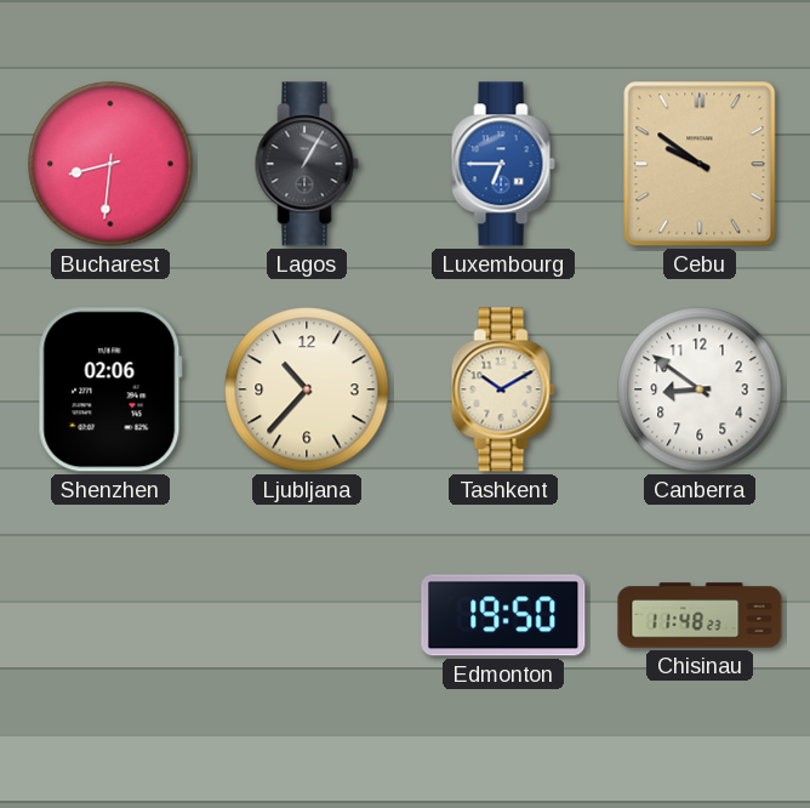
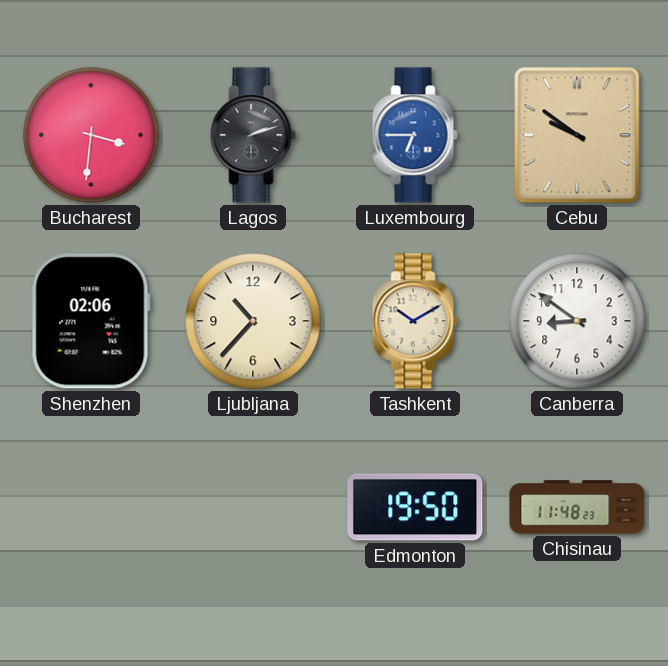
Bucharest: 8:31 -> 3:31 (91, 135)
Lagos: 1:05 -> 2:12 (253, 135)
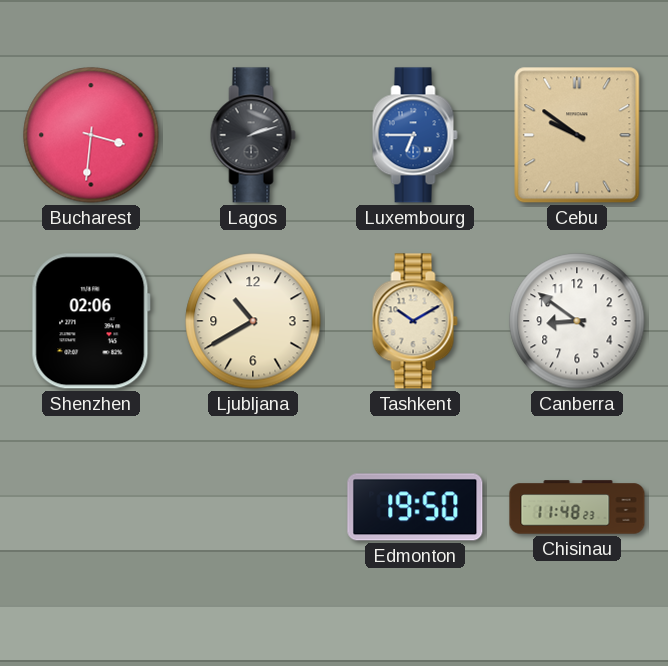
Ljubljana: 10:37 -> 10:40 (253, 321)
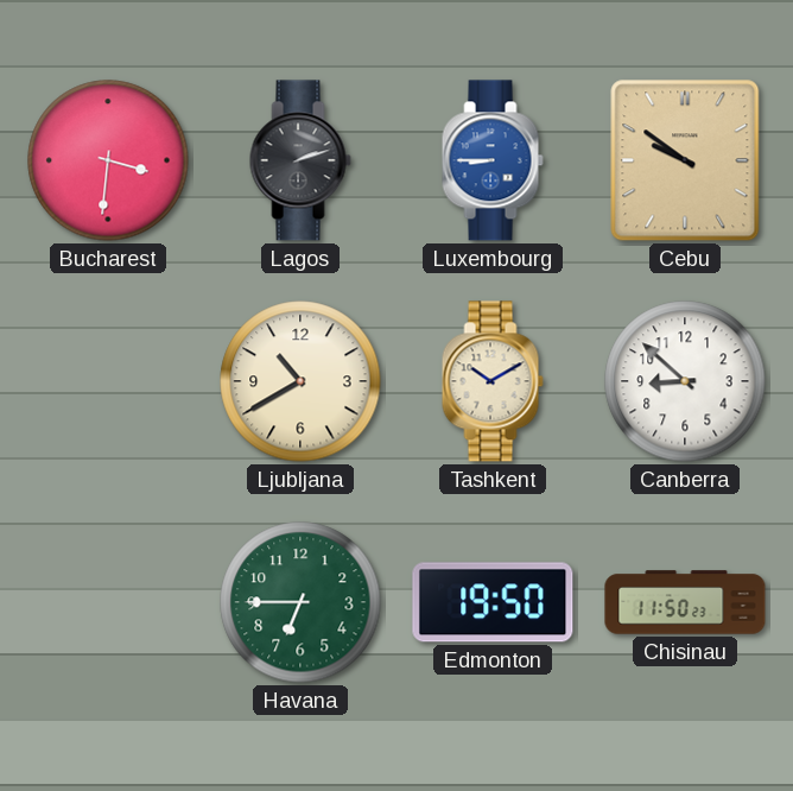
Luxembourg: 6:45 -> 8:45 (493, 160)
Shenzhen: 02:06 -> none (91, 321)
Canberra: 8:51 -> 8:52 (685, 381)
Havana: none -> 6:45 (300, 602)
Chisinau: 11:48 -> 11:50 (685, 602)
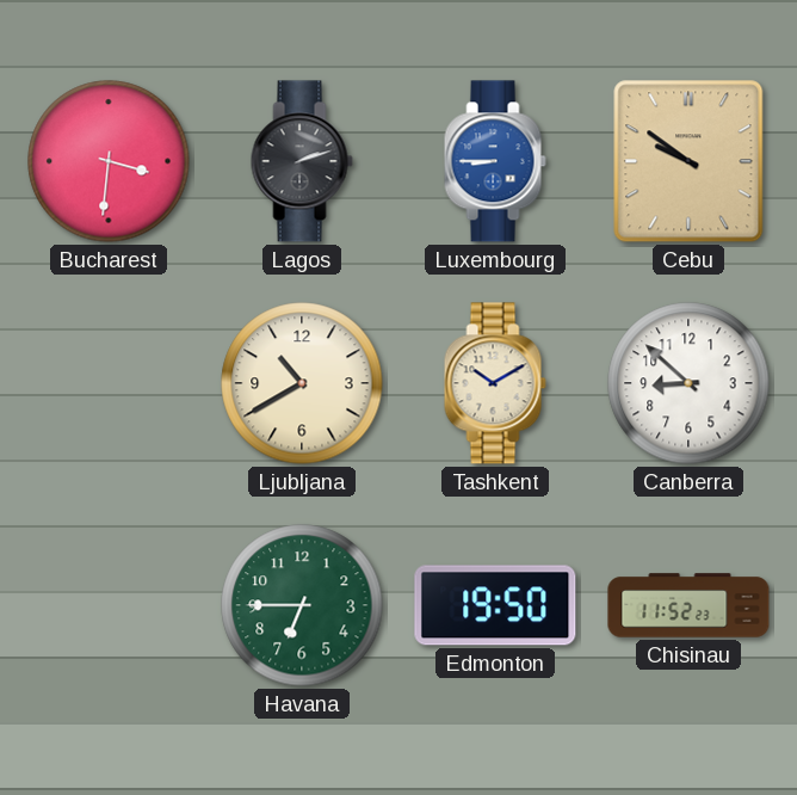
Chisinau: 11:50 -> 11:52 (688, 605)
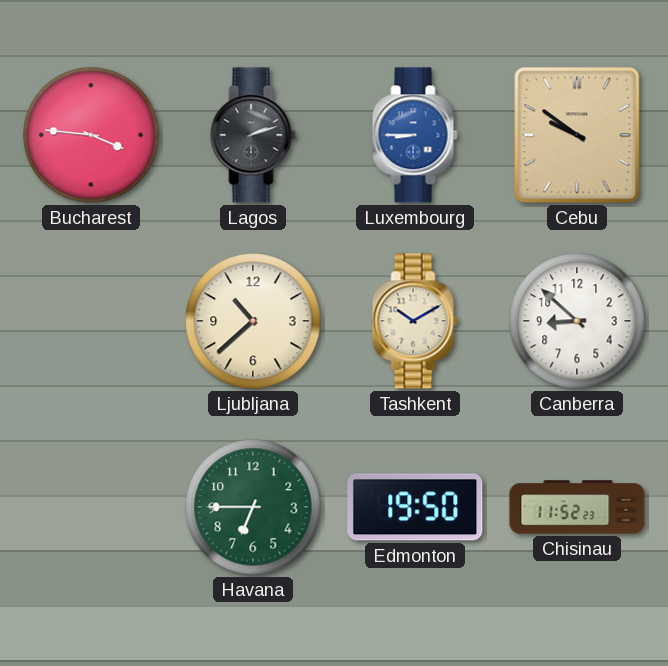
Bucharest: 3:31 -> 3:46 (91, 135)
Ljubljana: 10:40 -> 10:38 (253, 321)
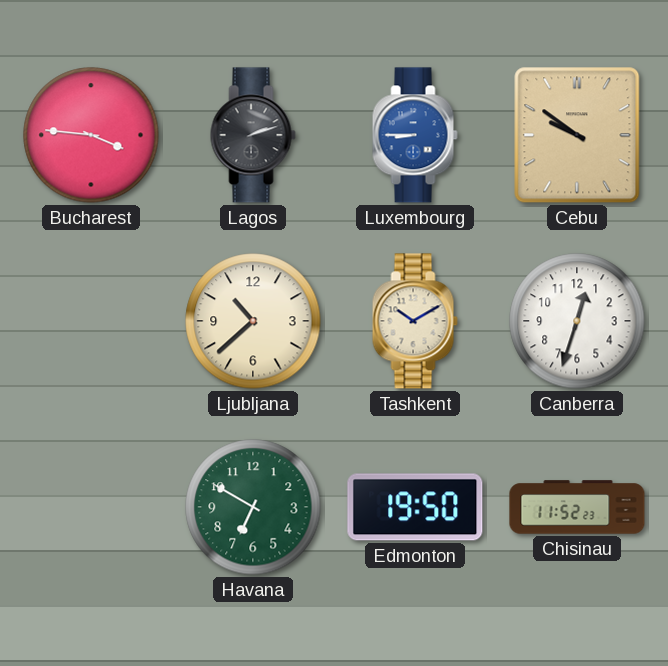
Canberra: 8:52 -> 12:33 (577, 321)
Havana: 6:45 -> 6:50 (253, 507)
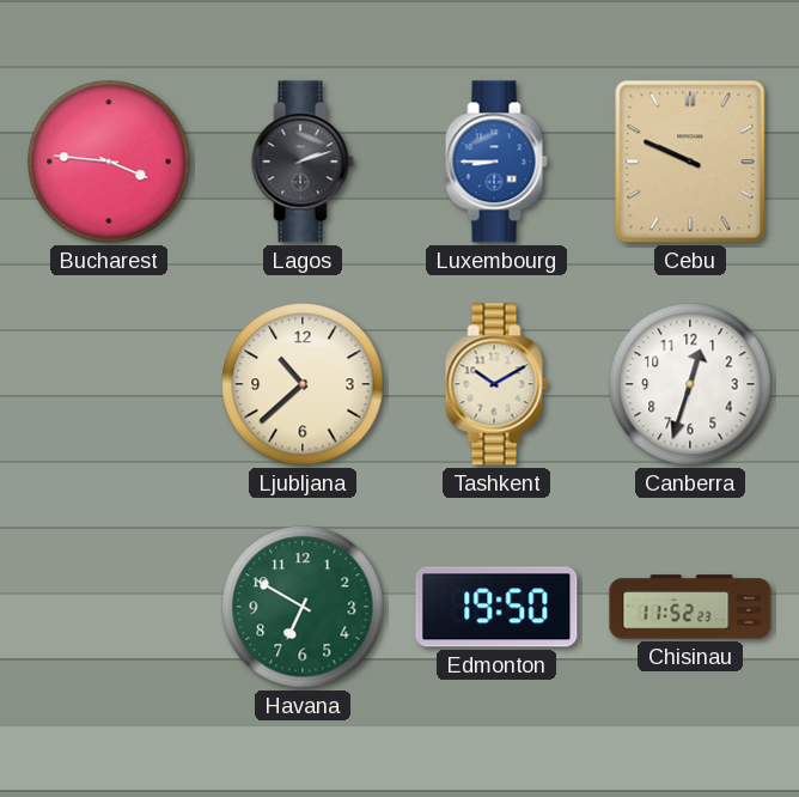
Cebu: 9:51 -> 9:49 (690, 162)
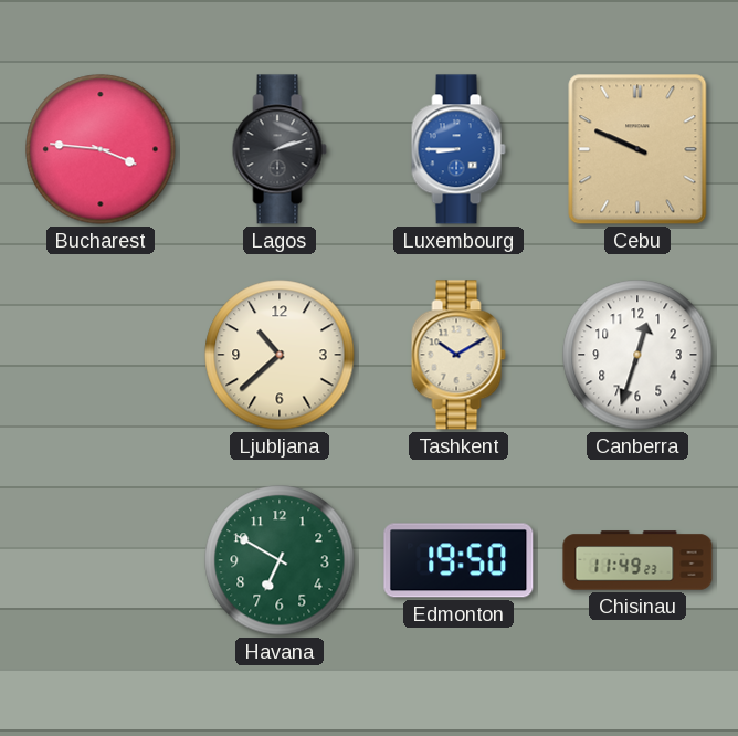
Chisinau: 11:52 -> 11:49 (637, 560)
